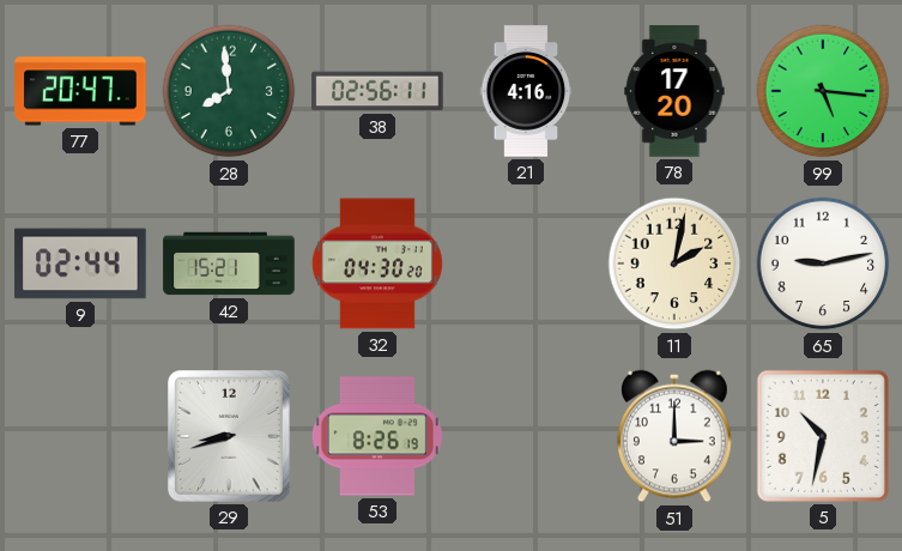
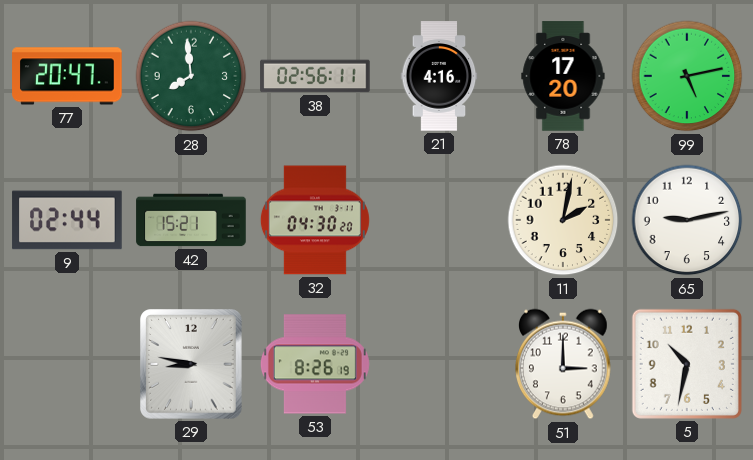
99: 5:16 -> 5:13 (687, 76)
29: 8:42 -> 8:47 (192, 364)
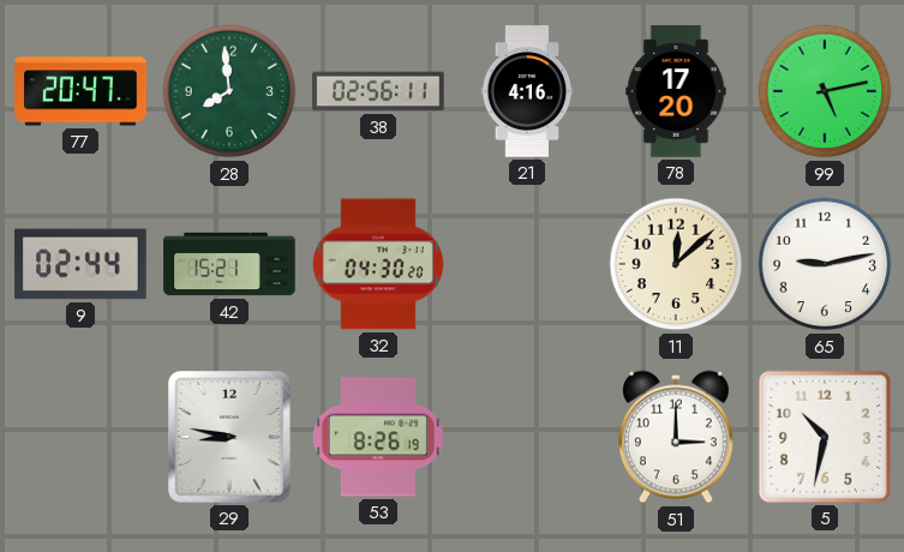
11: 2:02 -> 12:08 (676, 264)
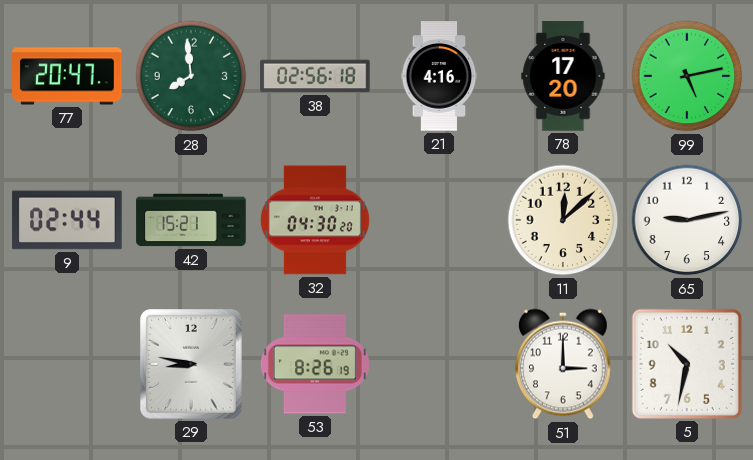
38: 02:56:11 -> 02:56:18 (315, 76)
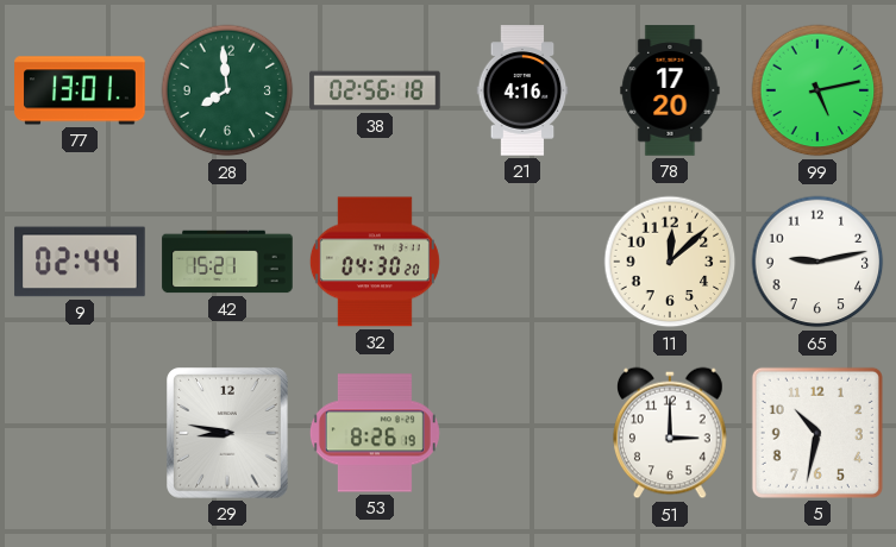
77: 20:47 -> 13:01 (80, 90)
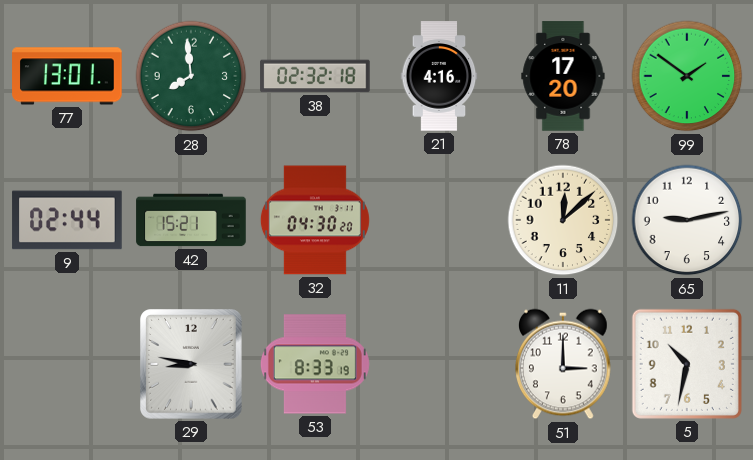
38: 02:56 -> 02:32 (315, 76)
99: 5:13 -> 1:51 (687, 76)
53: 8:26 -> 8:33 (315, 364)
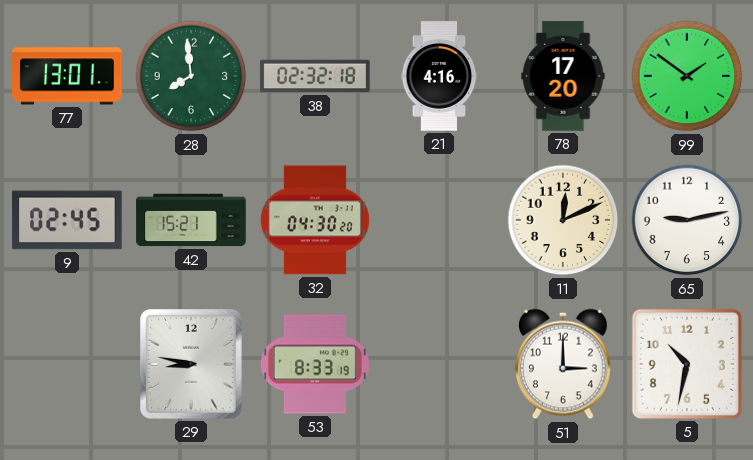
9: 02:44 -> 02:45 (67, 220)
11: 12:08 -> 12:11 (563, 220)
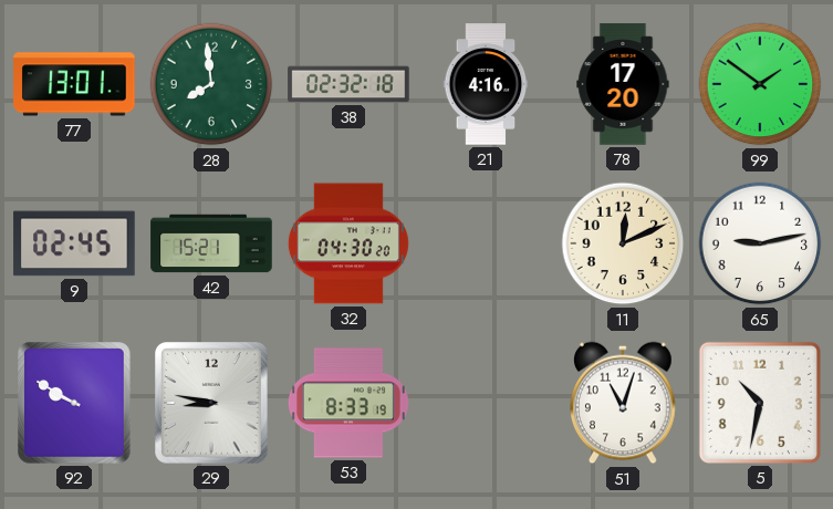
92: none -> 9:50 (75, 403)
51: 3:00 -> 11:03 (624, 403)
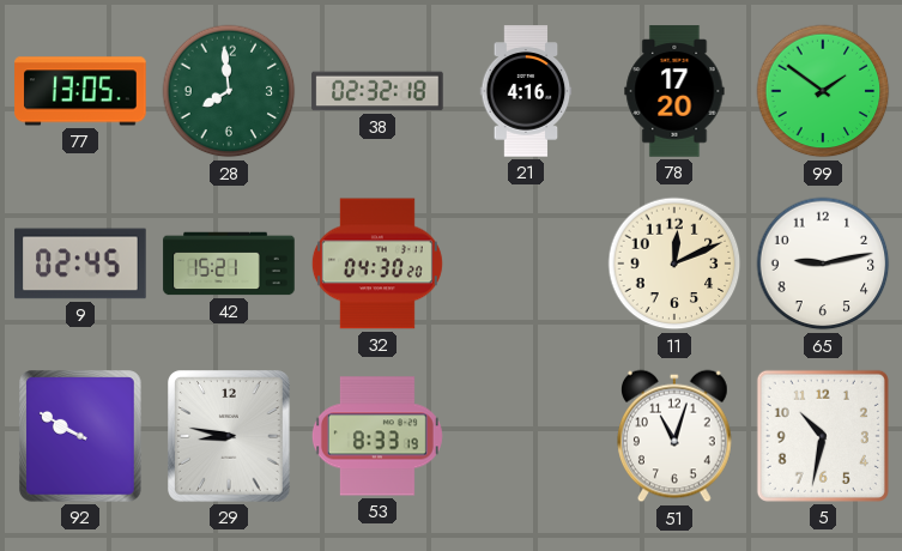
77: 13:01 -> 13:05 (80, 91)
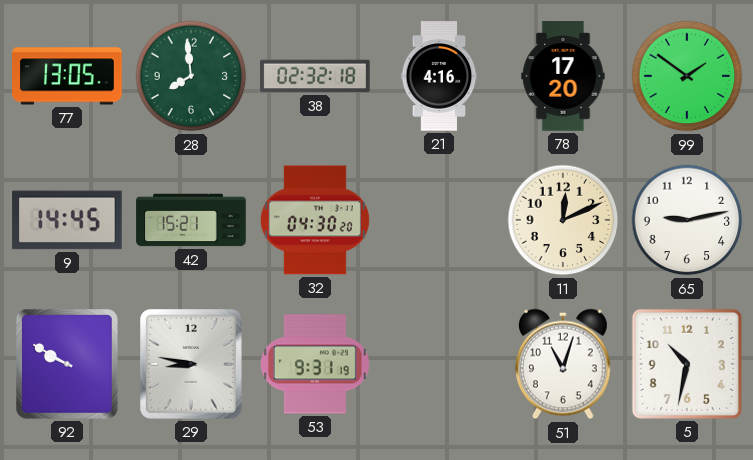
9: 02:45 -> 14:45 (67, 220)
53: 8:33 -> 9:31 (315, 364)
